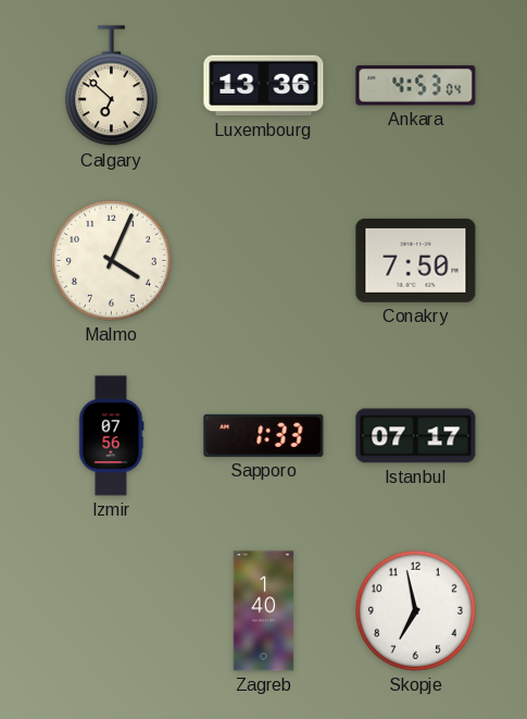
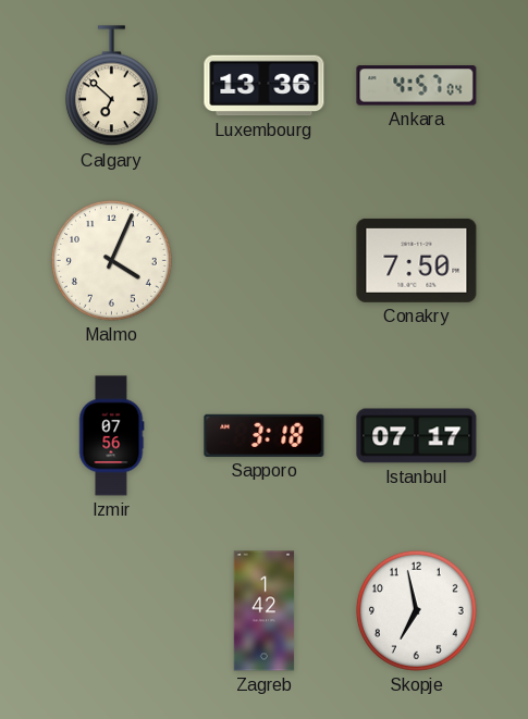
Ankara: 4:53 -> 4:57 (417, 86)
Sapporo: 1:33 -> 3:18 (265, 435)
Zagreb: 1:40 -> 1:42 (265, 611)
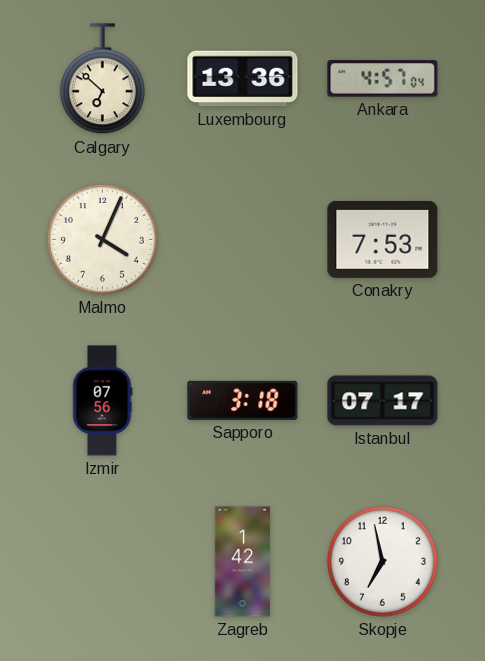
Conakry: 7:50 -> 7:53 (383, 239)
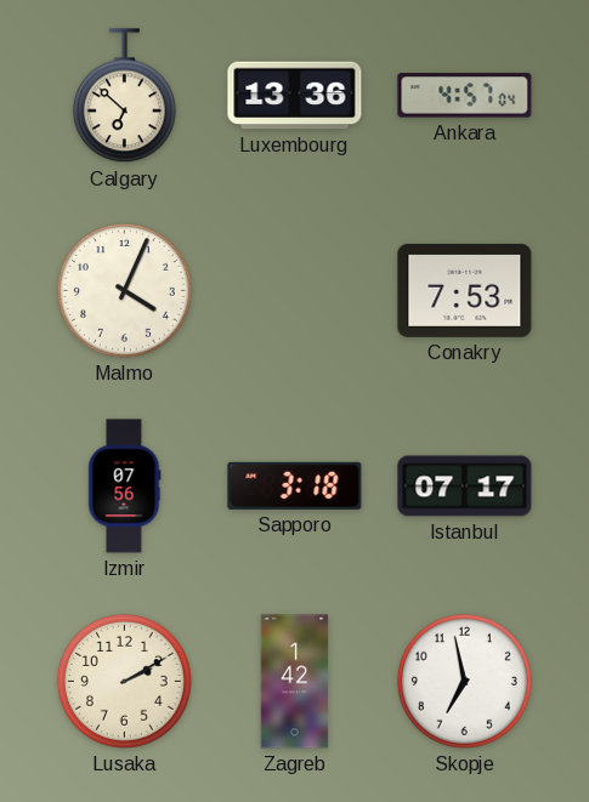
Lusaka: none -> 2:10 (124, 681)
